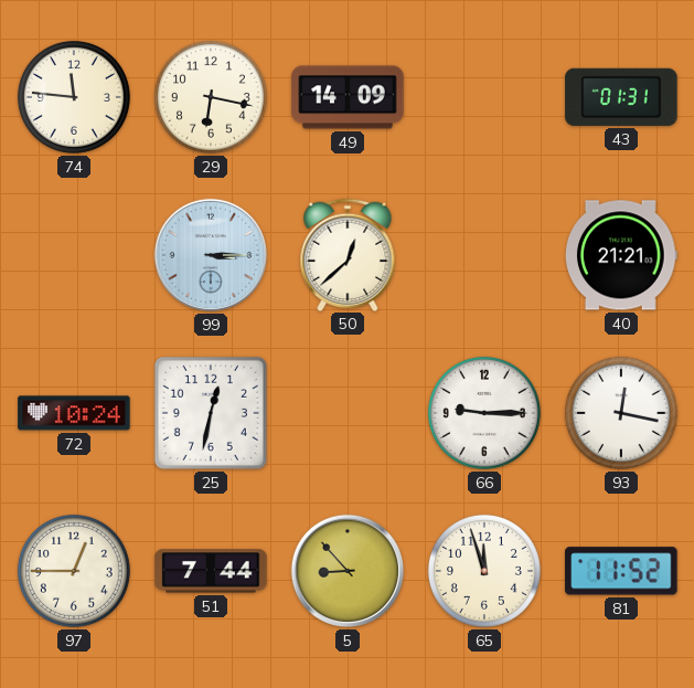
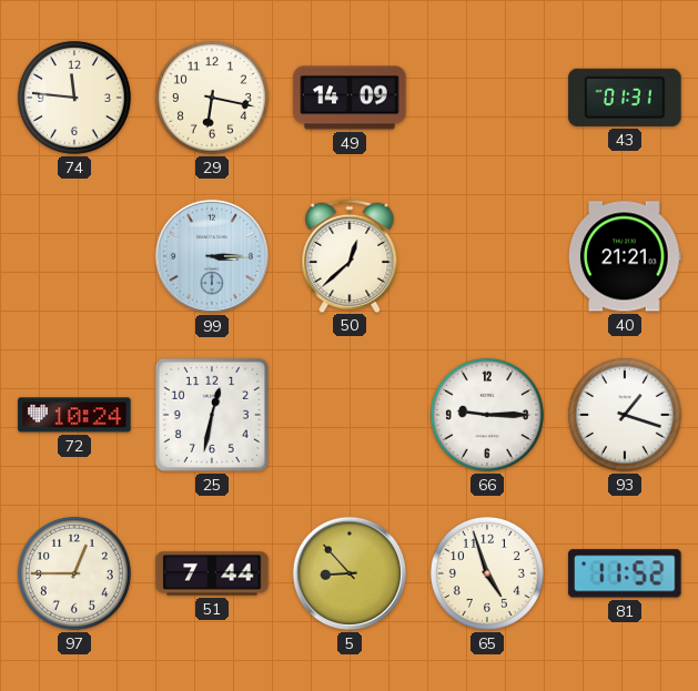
93: 12:17 -> 1:18 (625, 415)
65: 11:57 -> 4:57 (487, 573)
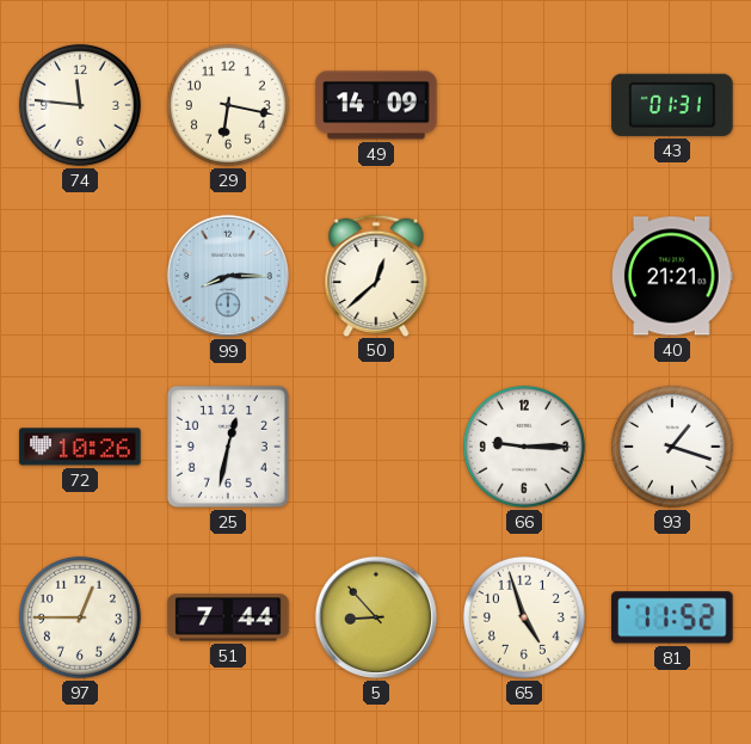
99: 3:15 -> 8:15 (228, 276)
72: 10:24 -> 10:26 (80, 447)
